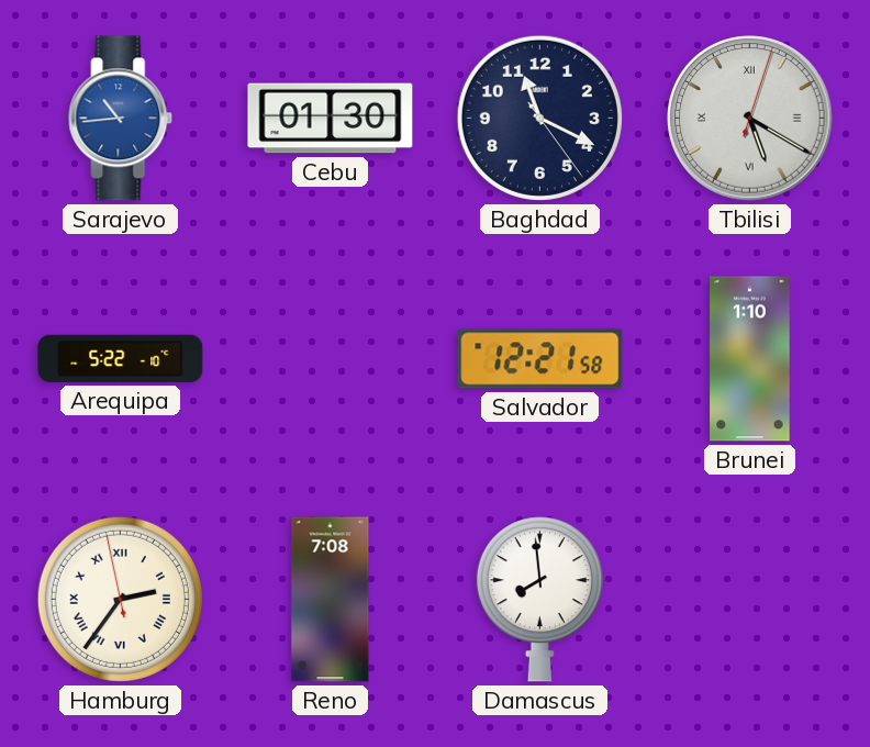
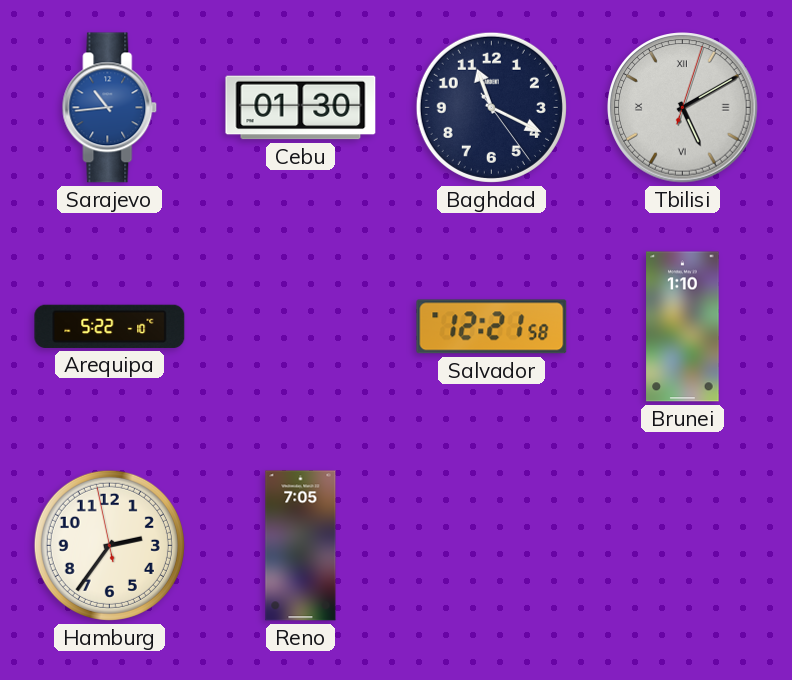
Tbilisi: 5:20 -> 5:10 (683, 108)
Hamburg numerals: Roman -> Arabic (109, 545)
Reno: 7:08 -> 7:05 (301, 546)
Damascus: 7:59 -> none (539, 600)
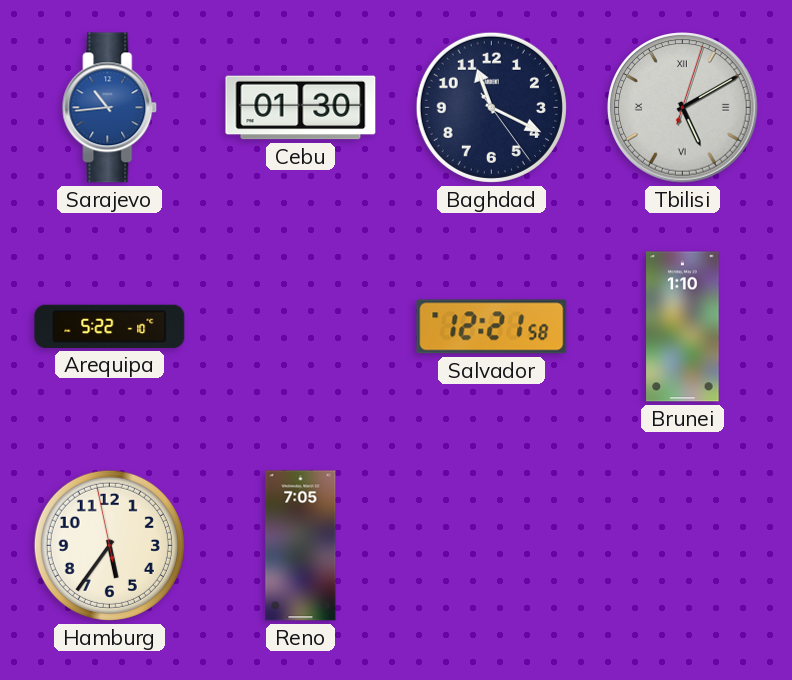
Hamburg: 2:35 -> 5:35 (109, 545)
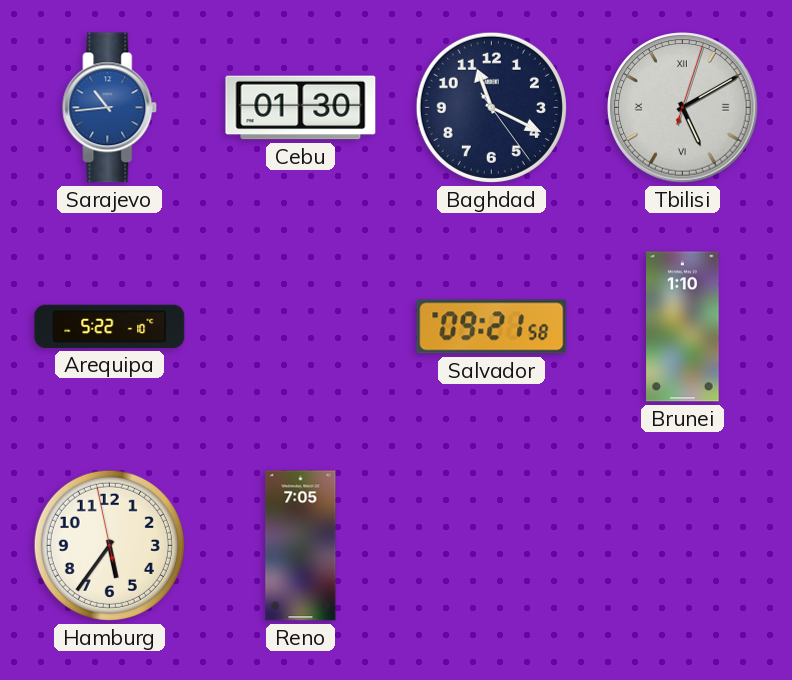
Salvador: 12:21 -> 09:21 (492, 327)
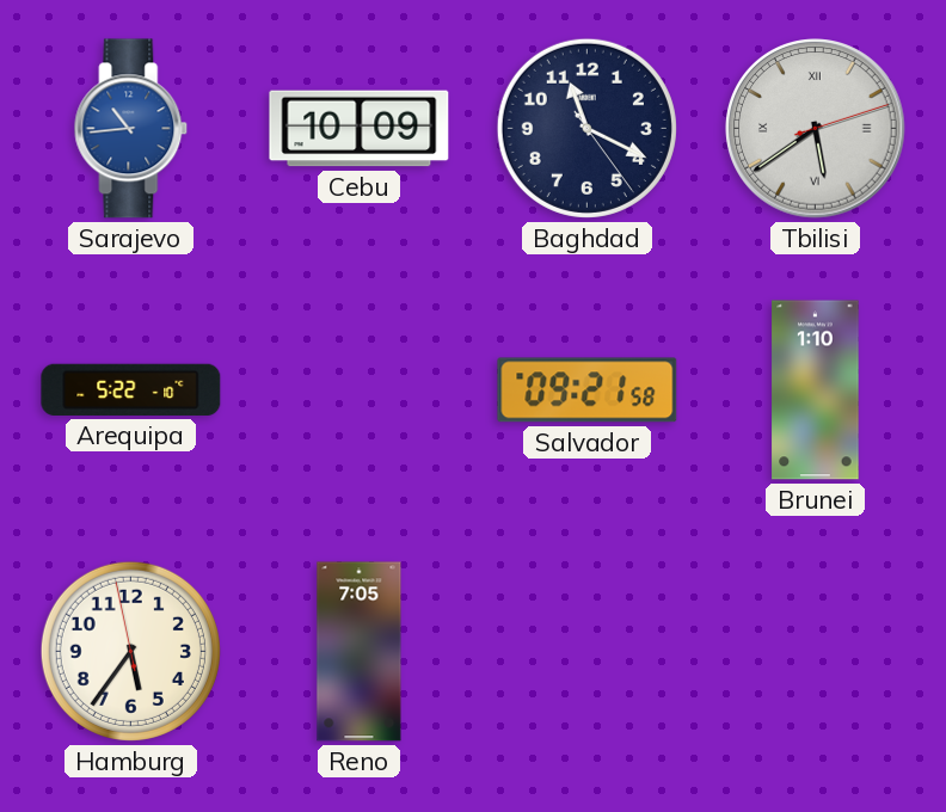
Cebu: 01:30 -> 10:09 (360, 129)
Tbilisi: 5:10 -> 5:39 (816, 129)
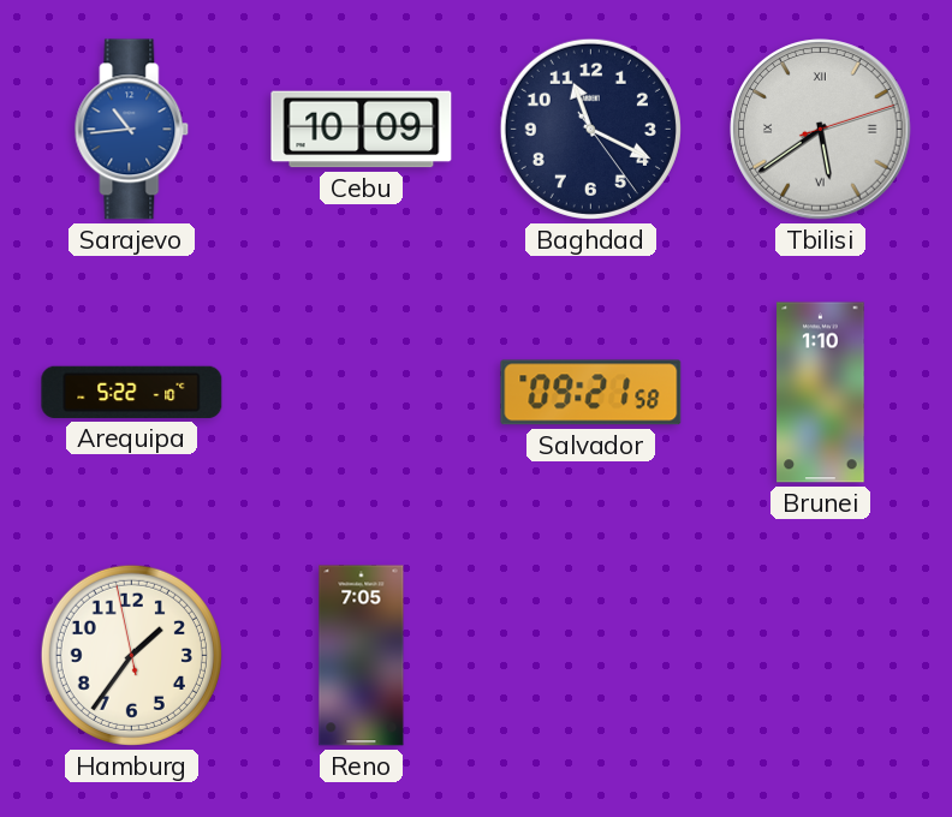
Hamburg: 5:35 -> 1:35 (131, 655)
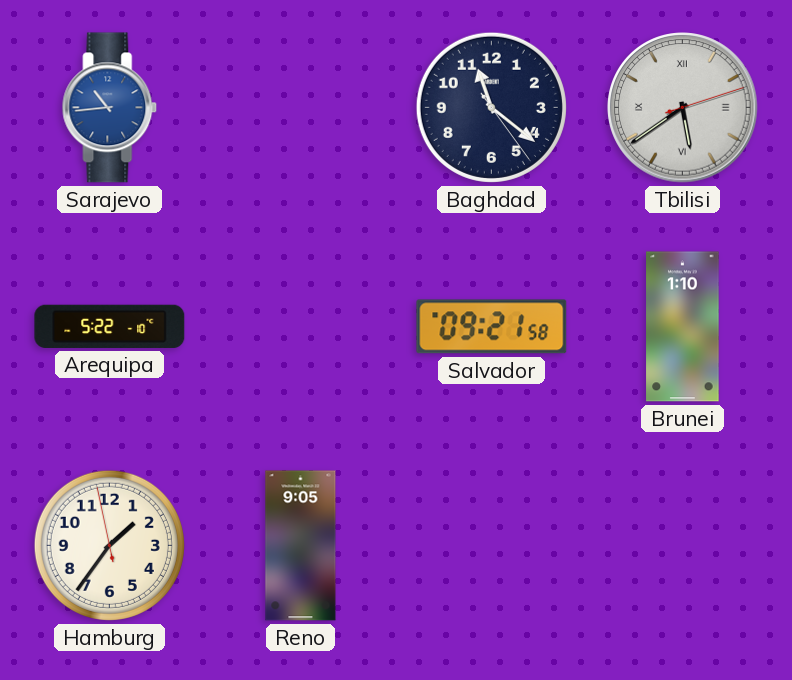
Cebu: 10:09 -> none (362, 130)
Baghdad: 11:19 -> 11:21 (491, 107)
Reno: 7:05 -> 9:05 (301, 546)
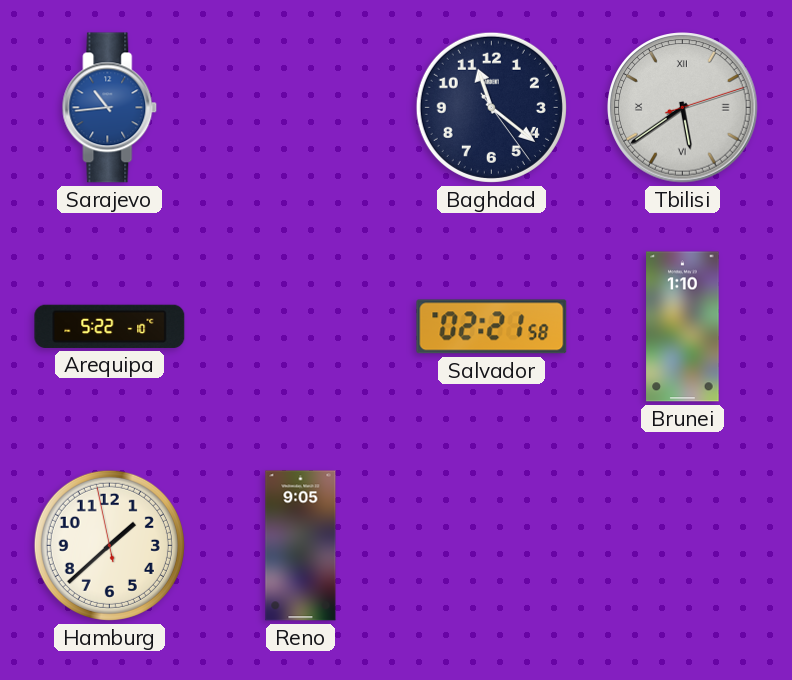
Salvador: 09:21 -> 02:21 (492, 327)
Hamburg: 1:35 -> 1:37 (109, 545)
